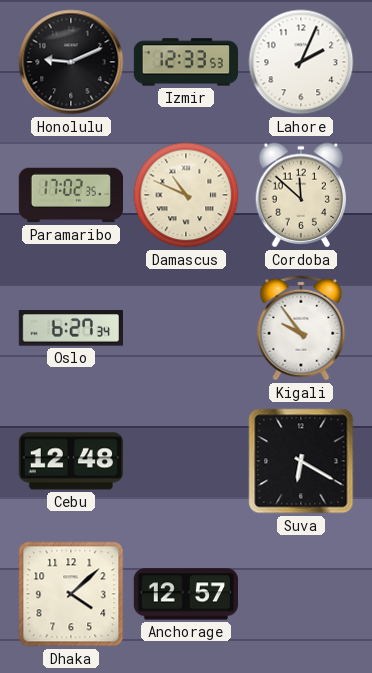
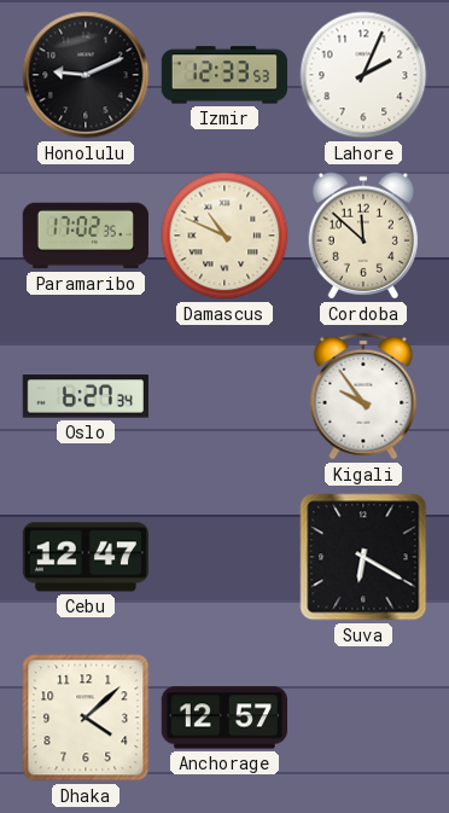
Cebu: 12:48 -> 12:47 (84, 557)
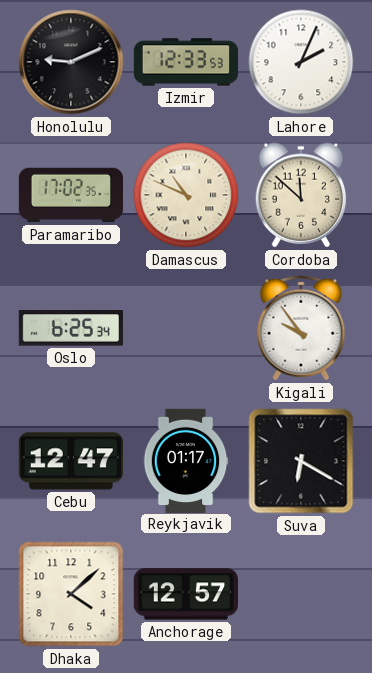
Oslo: 6:27 -> 6:25 (71, 328)
Reykjavik: none -> 01:17 (186, 460)
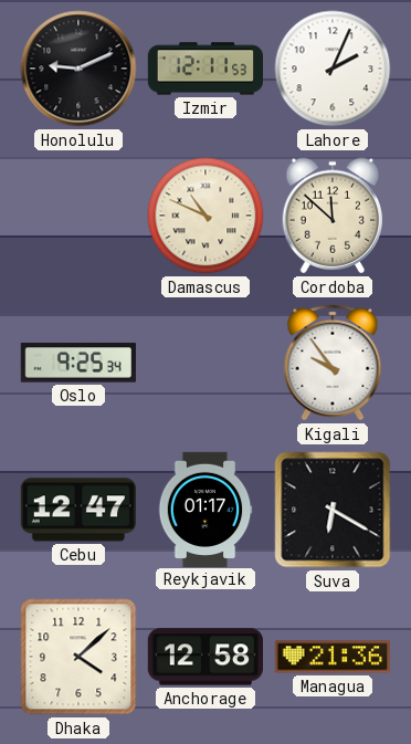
Izmir: 12:33 -> 12:11 (204, 69)
Paramaribo: 17:02 -> none (70, 195)
Oslo: 6:25 -> 9:25 (78, 363)
Anchorage: 12:57 -> 12:58 (204, 657)
Managua: none -> 21:36 (331, 657)
